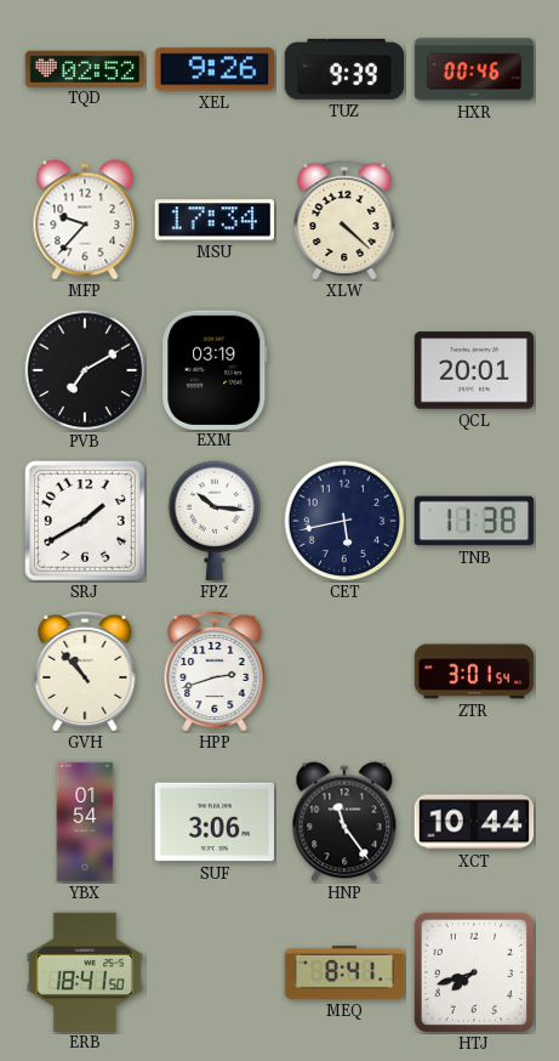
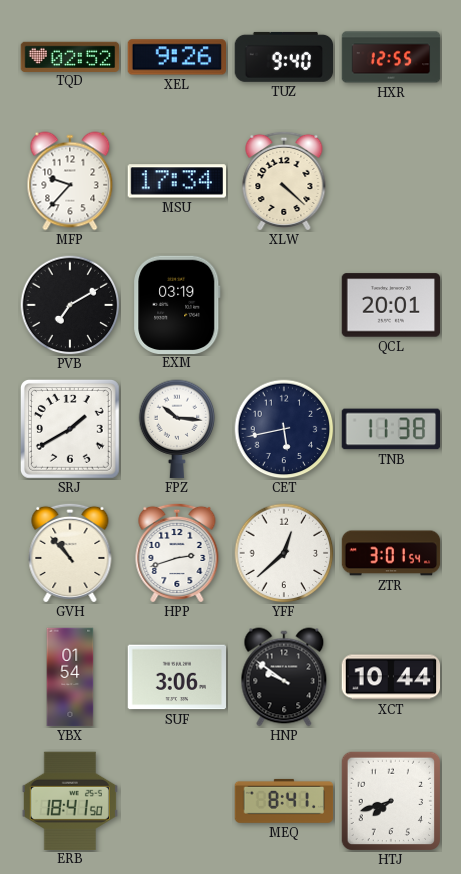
TUZ: 9:39 -> 9:40 (284, 57)
HXR: 00:46 -> 12:55 (391, 57)
YFF: none -> 12:38 (284, 553)
HNP: 11:24 -> 9:51 (284, 677)
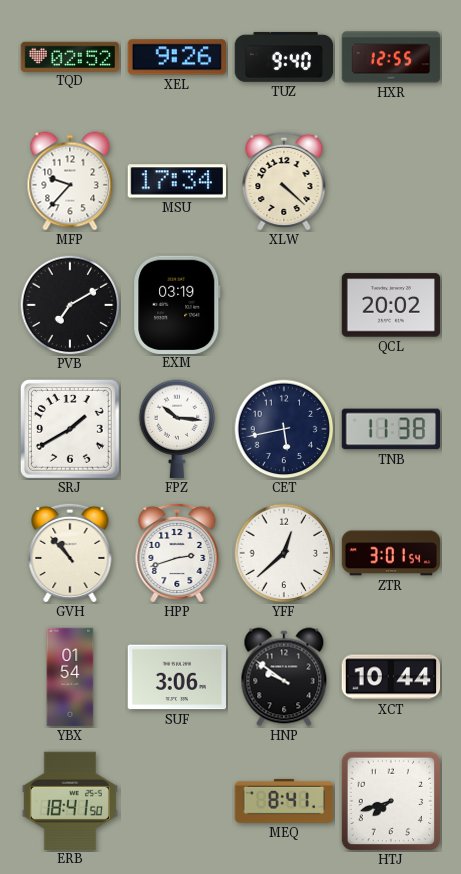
QCL: 20:01 -> 20:02 (391, 305)
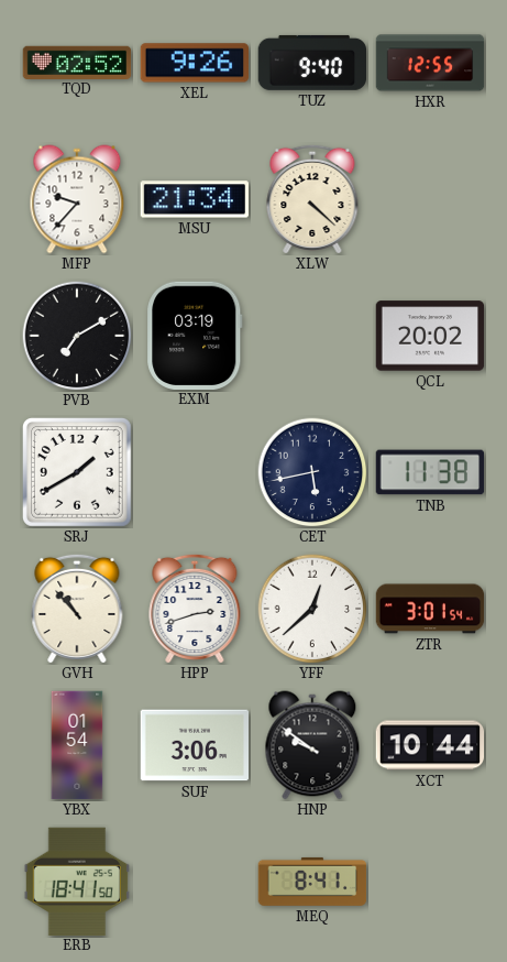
MSU: 17:34 -> 21:34 (194, 199)
FPZ: 10:16 -> none (177, 429)
HTJ: 7:42 -> none (390, 800)
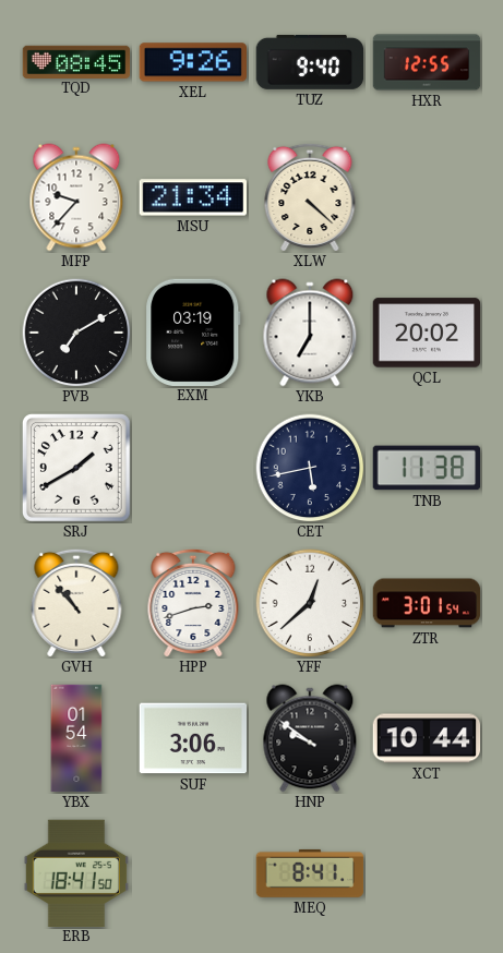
TQD: 02:52 -> 08:45 (76, 61)
YKB: none -> 7:00 (310, 333)
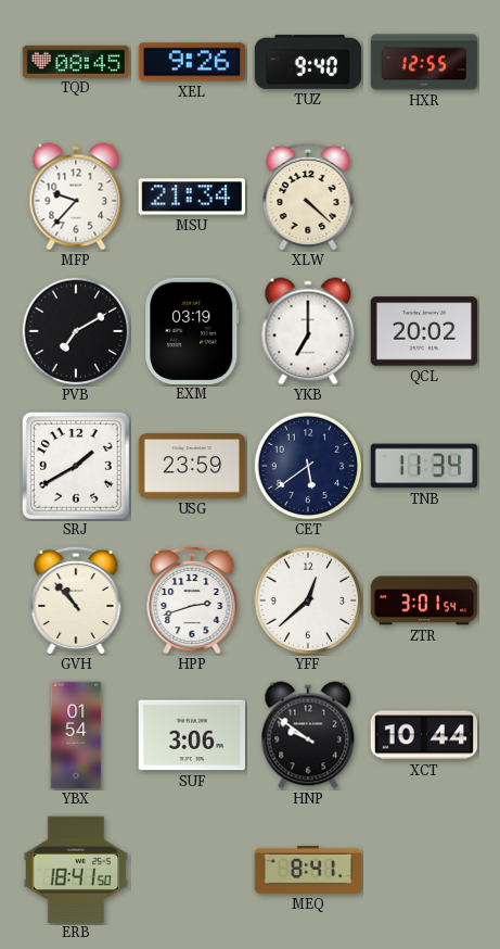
USG: none -> 23:59 (192, 467)
CET: 5:43 -> 5:39 (308, 466)
TNB: 11:38 -> 11:34 (424, 466)
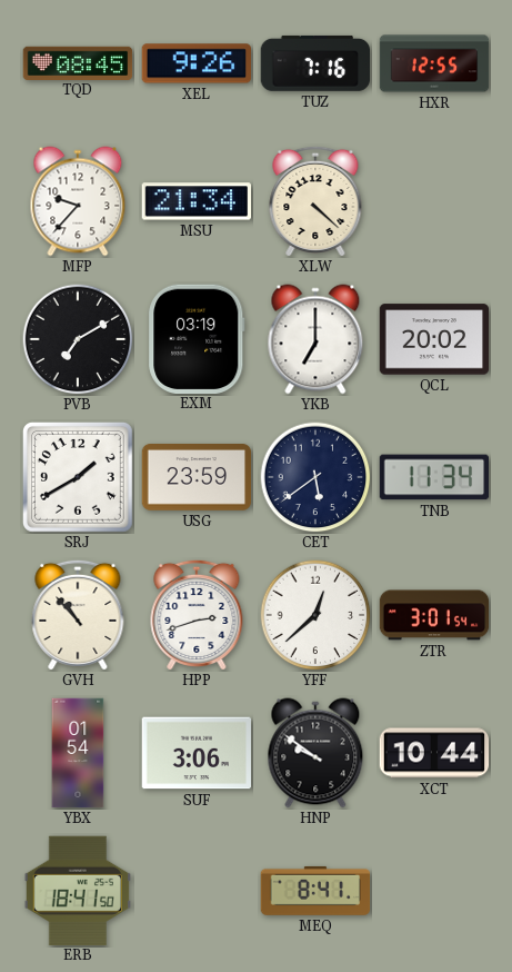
TUZ: 9:40 -> 7:16 (315, 63)
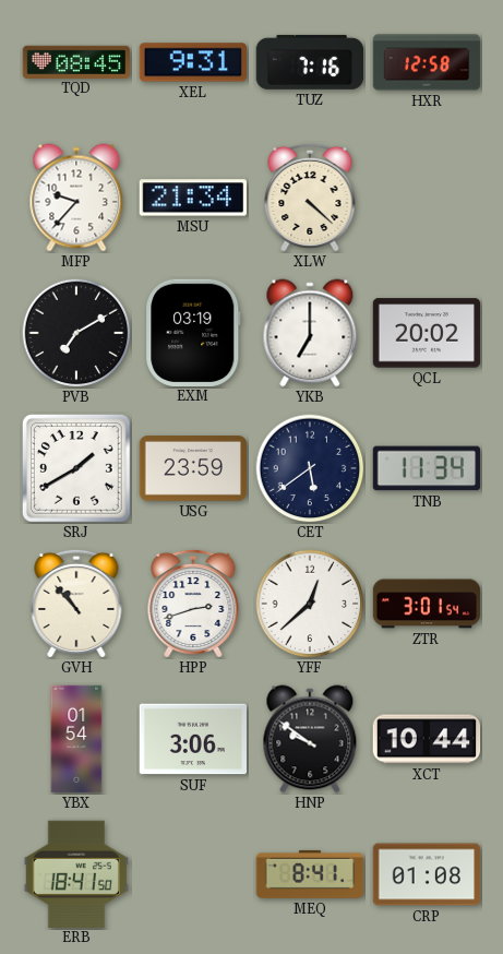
XEL: 9:26 -> 9:31 (192, 62)
HXR: 12:55 -> 12:58 (427, 62)
CRP: none -> 01:08 (427, 874)
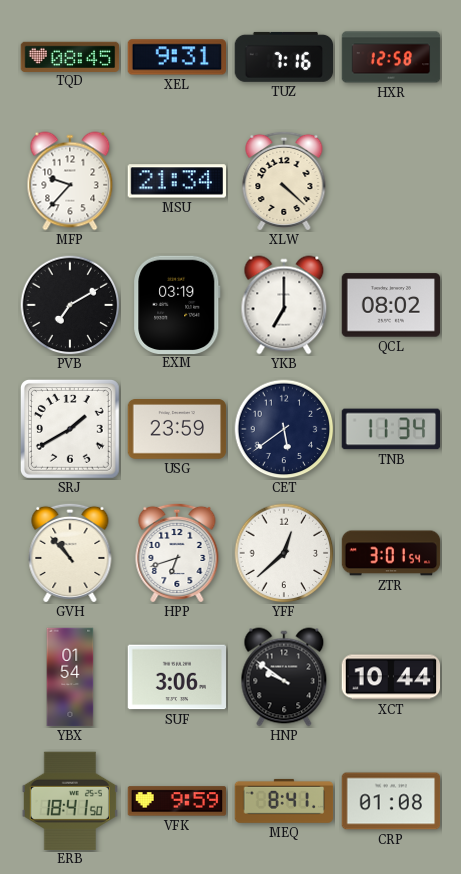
QCL: 20:02 -> 08:02 (391, 305)
HPP: 2:42 -> 6:42 (177, 552)
VFK: none -> 9:59 (177, 801)
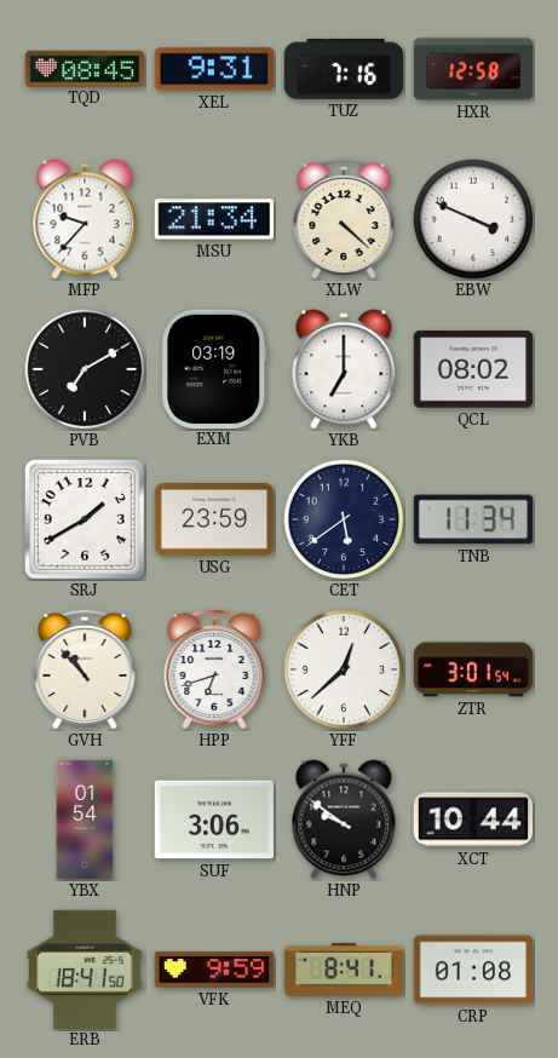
EBW: none -> 3:49 (473, 219)
